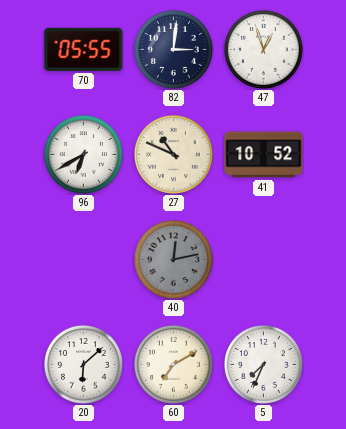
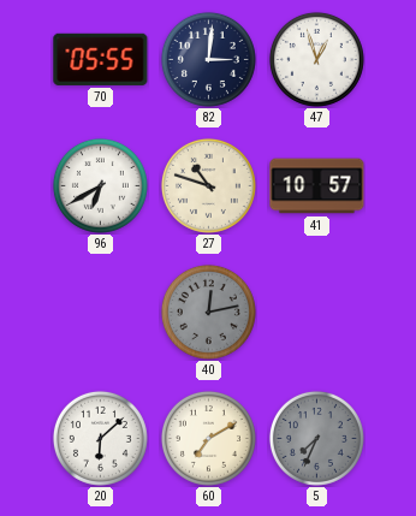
27: 10:49 -> 10:48 (208, 185)
41: 10:52 -> 10:57 (317, 186)
5 dial: white -> grey (316, 438)
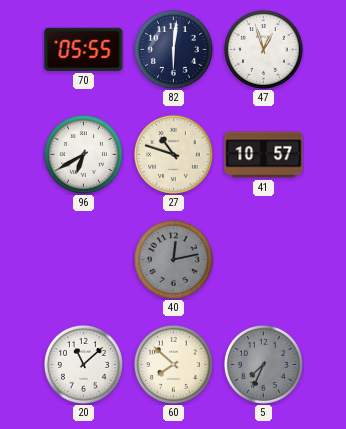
82: 3:01 -> 6:01 (173, 49)
20: 6:08 -> 11:08 (83, 364)
60: 7:10 -> 7:52 (173, 364)
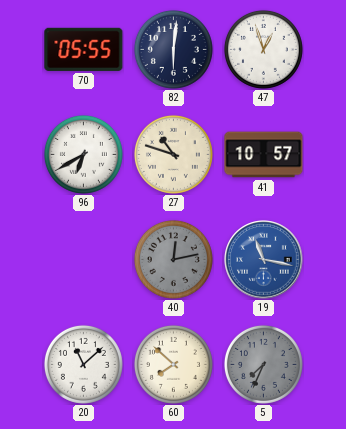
19: none -> 11:17 (264, 260)
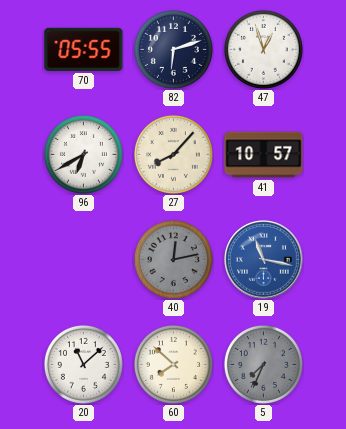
82: 6:01 -> 6:12 (173, 49)
27: 10:48 -> 8:07 (173, 154)
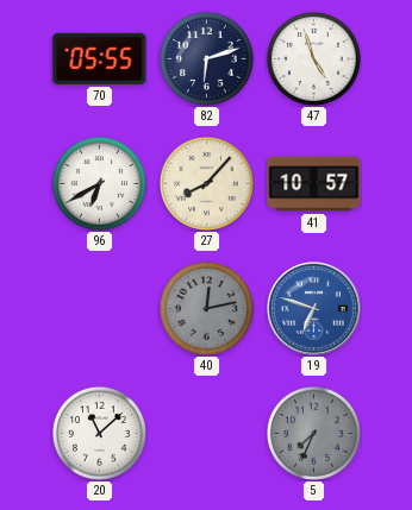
47: 12:57 -> 4:57 (313, 58)
19: 11:17 -> 6:48 (314, 309)
60: 7:52 -> none (173, 364)
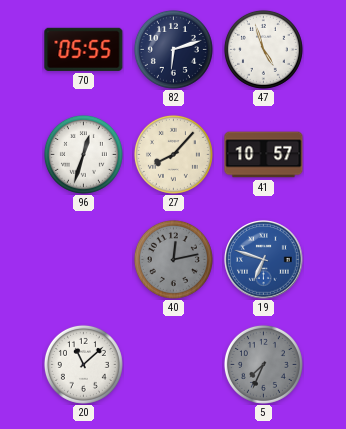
96: 6:40 -> 12:33 (83, 154)
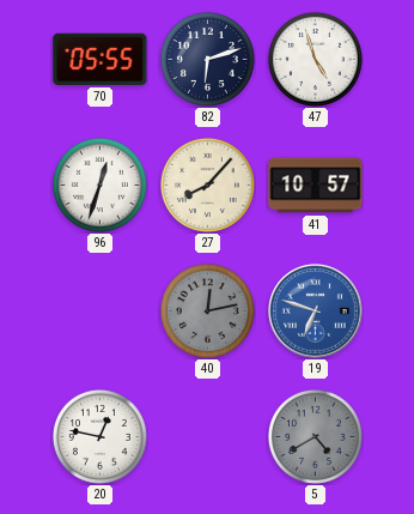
20: 11:08 -> 12:47 (99, 436)
5: 7:34 -> 4:40 (315, 436)
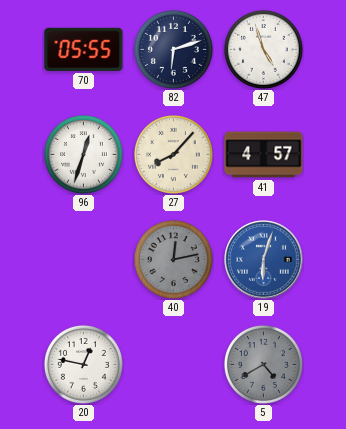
41: 10:57 -> 4:57 (264, 155)
19: 6:48 -> 6:03 (264, 260)
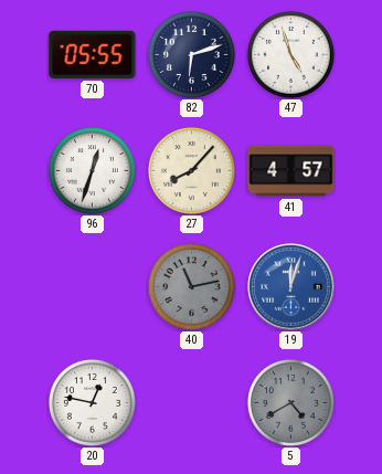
40: 12:13 -> 11:13 (191, 286)
19: 6:03 -> 12:03 (291, 287)
